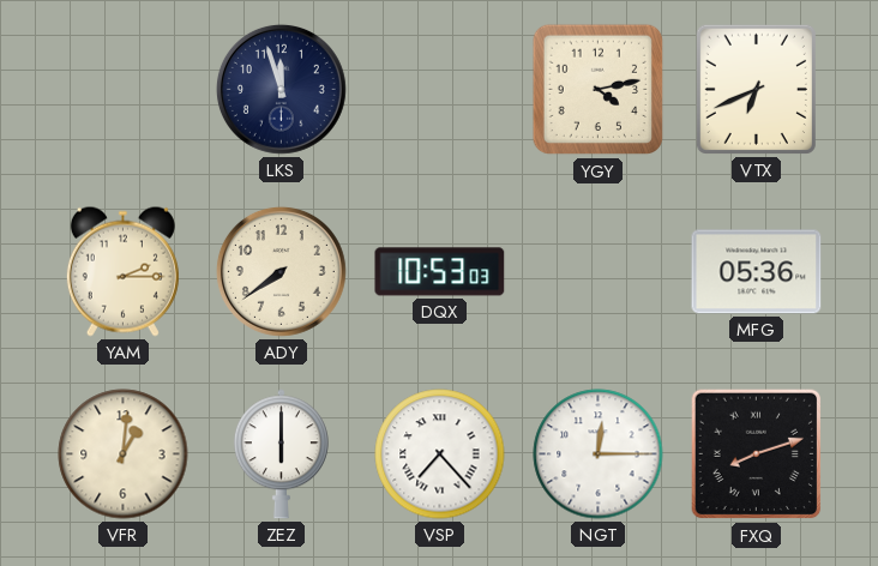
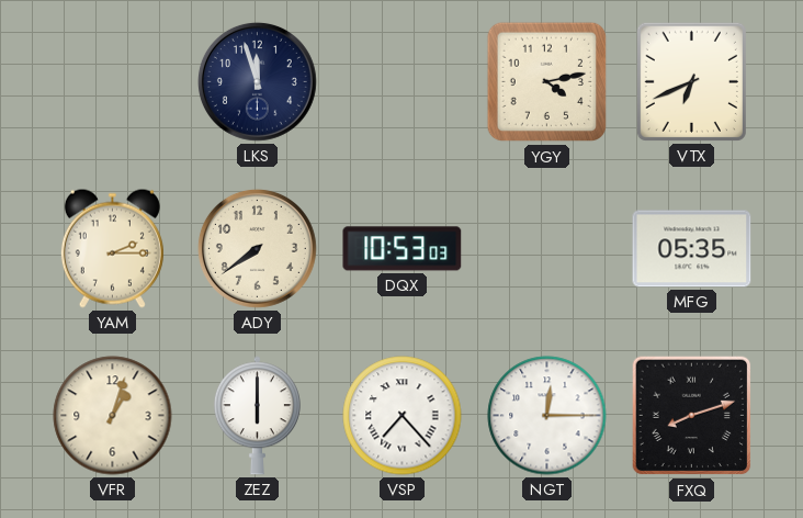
MFG: 05:36 -> 05:35 (692, 249)
VFR: 1:01 -> 1:03 (113, 416)
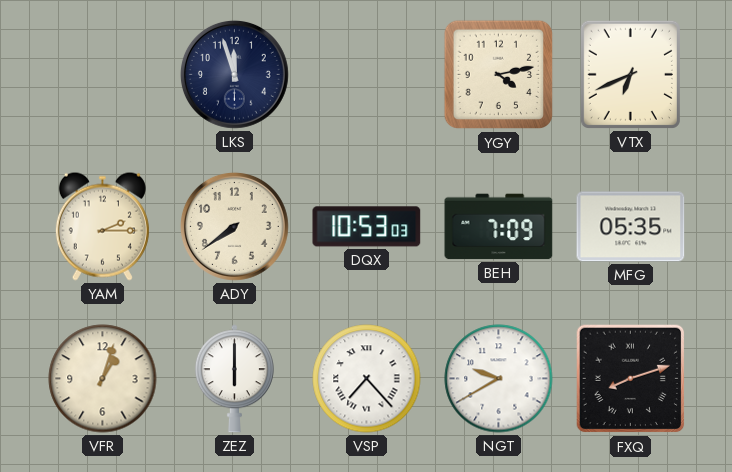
BEH: none -> 7:09 (499, 227)
NGT: 12:15 -> 9:40 (499, 379)
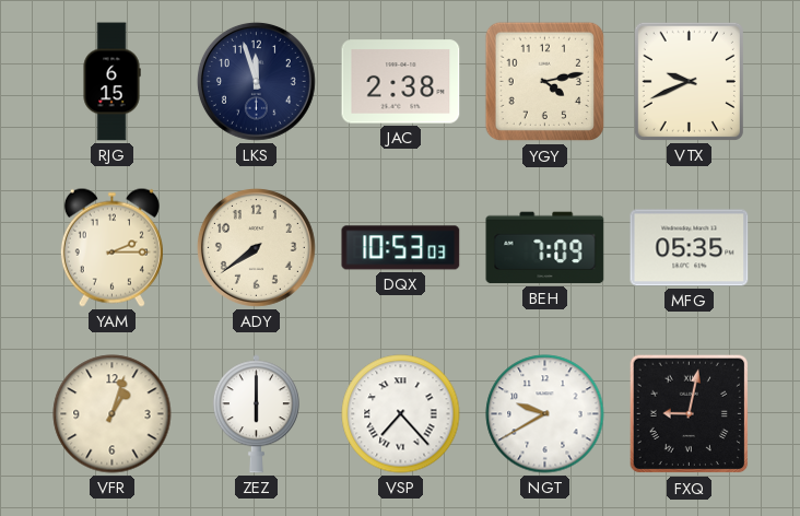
RJG: none -> 6:15 (111, 82)
JAC: none -> 2:38 (401, 82)
VTX: 6:41 -> 9:41 (689, 81)
FXQ: 8:12 -> 9:02 (690, 414)
